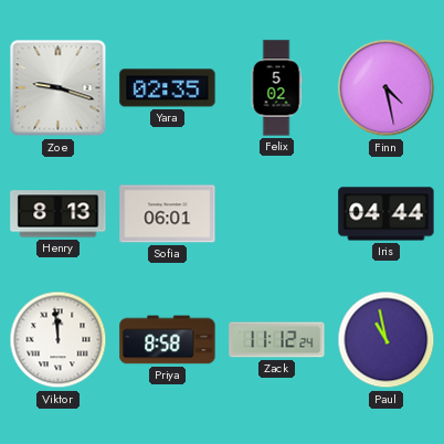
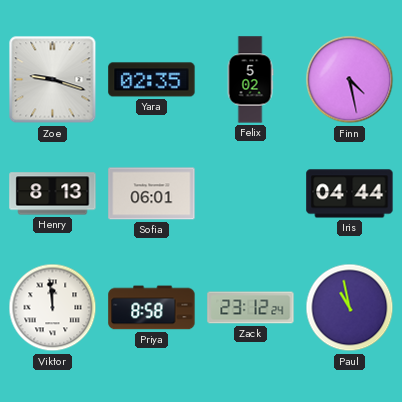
Zack: 11:12 -> 23:12 (251, 308)
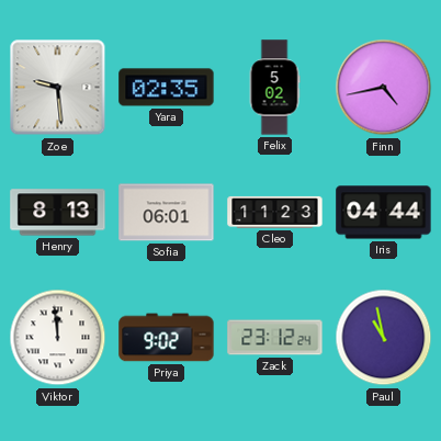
Zoe: 9:18 -> 9:29 (58, 88)
Finn: 4:28 -> 4:43 (384, 88)
Cleo: none -> 11:23 (275, 212)
Priya: 8:58 -> 9:02 (167, 338)
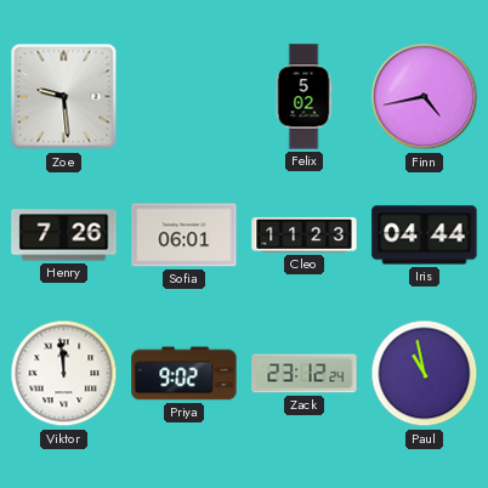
Yara: 02:35 -> none (167, 88)
Henry: 8:13 -> 7:26 (64, 236)
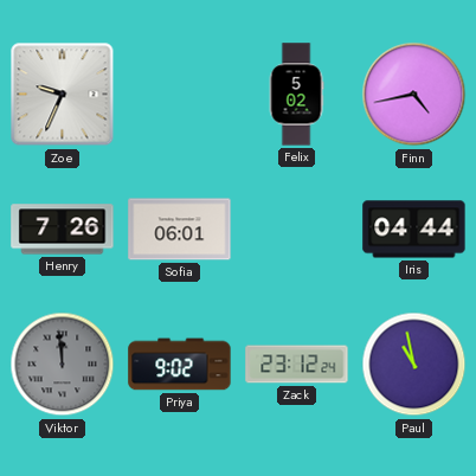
Zoe: 9:29 -> 9:34 (63, 95)
Cleo: 11:23 -> none (305, 234)
Viktor dial: white -> grey (63, 365)
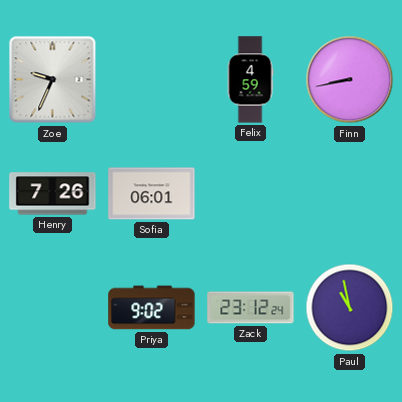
Felix: 5:02 -> 4:59 (250, 80)
Finn: 4:43 -> 8:43 (350, 80)
Iris: 04:44 -> none (414, 230)
Viktor: 11:59 -> none (63, 365)
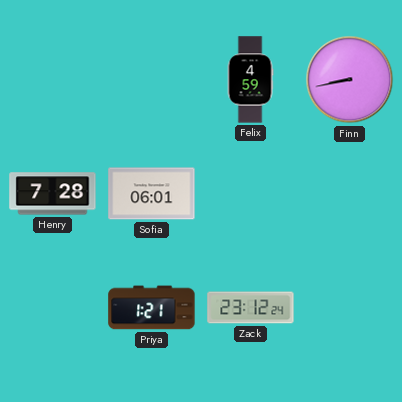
Zoe: 9:34 -> none (53, 80)
Henry: 7:26 -> 7:28 (53, 194)
Priya: 9:02 -> 1:21 (152, 308)
Paul: 10:58 -> none (350, 308)
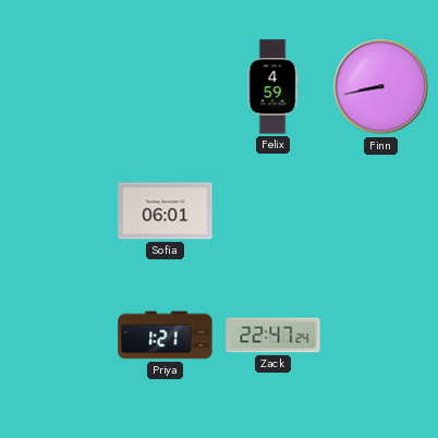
Henry: 7:28 -> none (53, 194)
Zack: 23:12 -> 22:47 (273, 336)
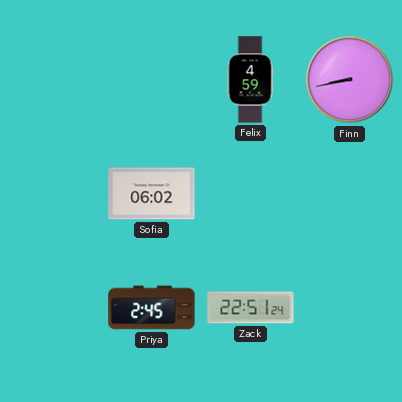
Sofia: 06:01 -> 06:02 (152, 194)
Priya: 1:21 -> 2:45 (152, 308)
Zack: 22:47 -> 22:51 (251, 308)
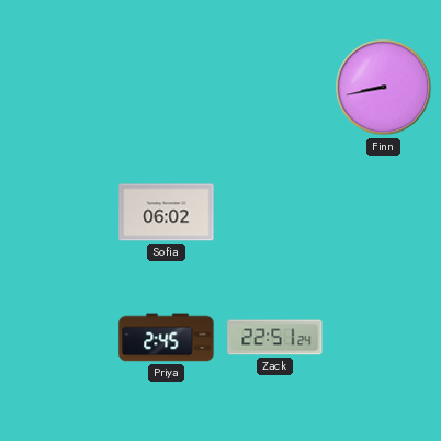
Felix: 4:59 -> none (250, 80)
